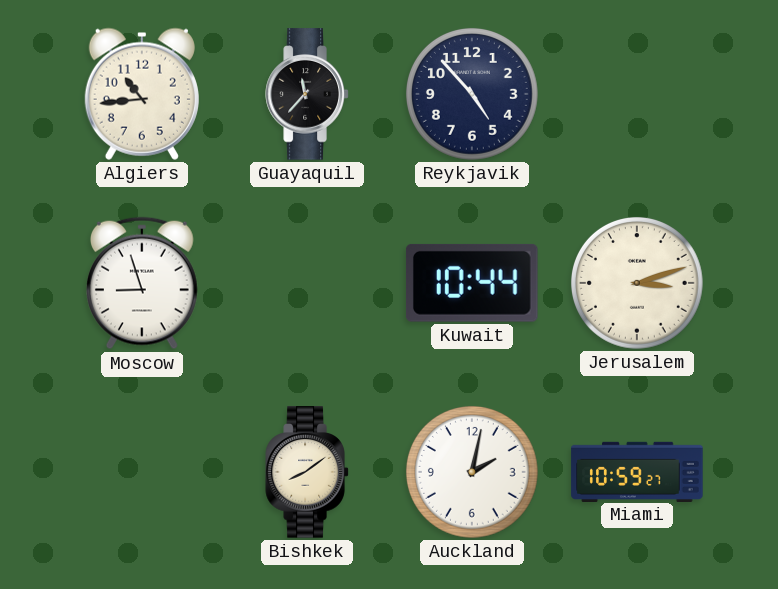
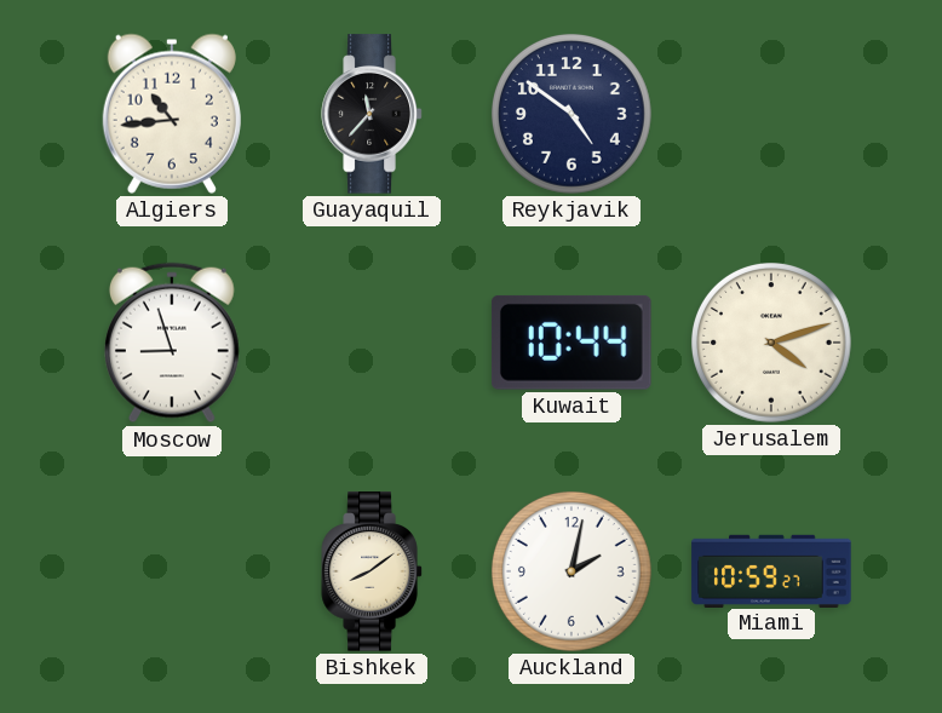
Reykjavik: 4:53 -> 4:51 (571, 114)
Jerusalem: 3:12 -> 4:12 (771, 343)
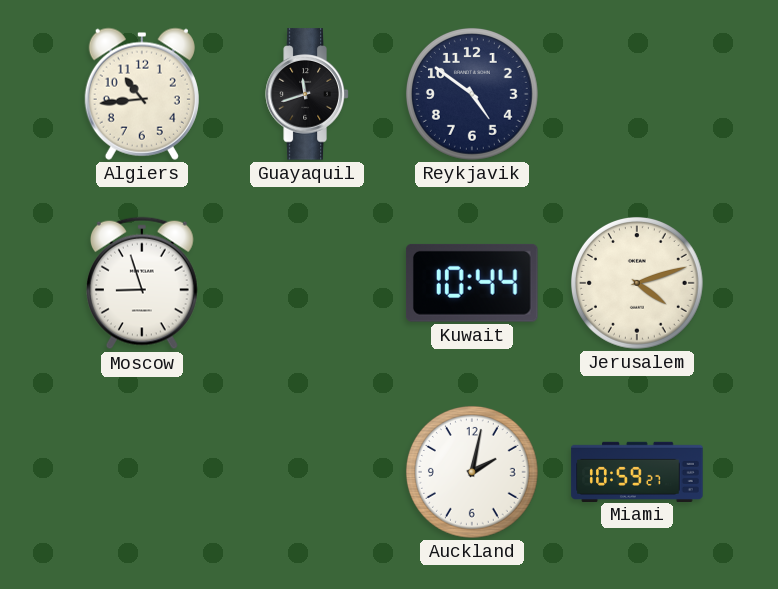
Guayaquil: 11:37 -> 11:42 (307, 94)
Bishkek: 8:09 -> none (372, 571)
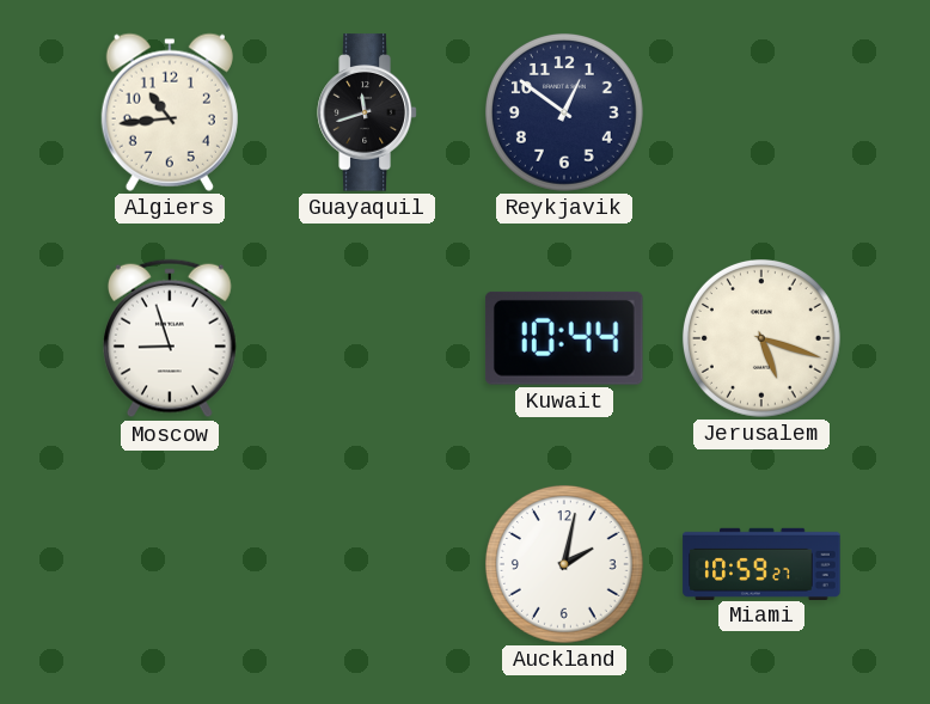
Reykjavik: 4:51 -> 12:51 (564, 112)
Jerusalem: 4:12 -> 5:18 (761, 338)
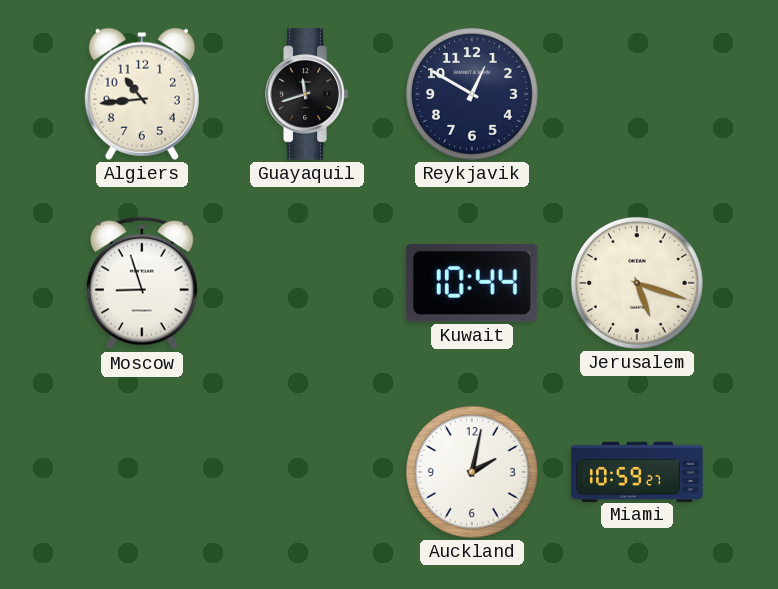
Reykjavik: 12:51 -> 12:50 (472, 94)
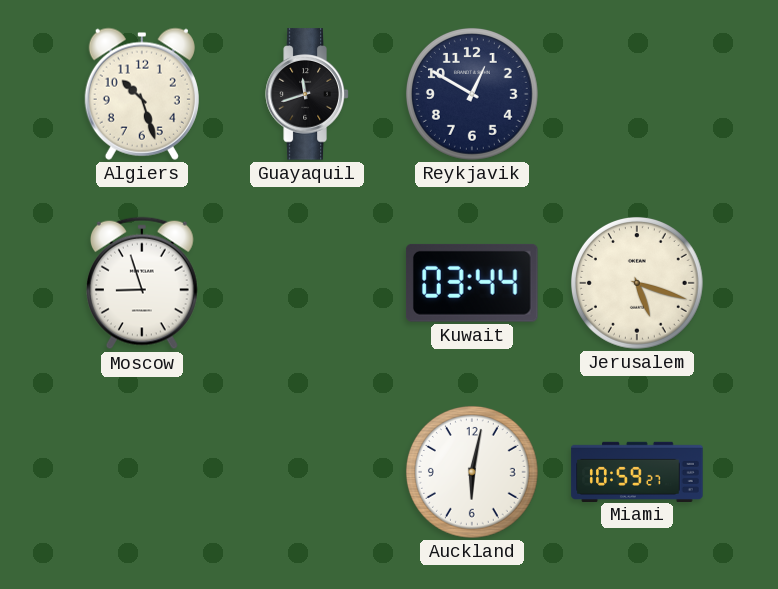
Algiers: 10:44 -> 10:27 (142, 94)
Kuwait: 10:44 -> 03:44 (472, 283)
Auckland: 2:02 -> 6:02 (472, 472)
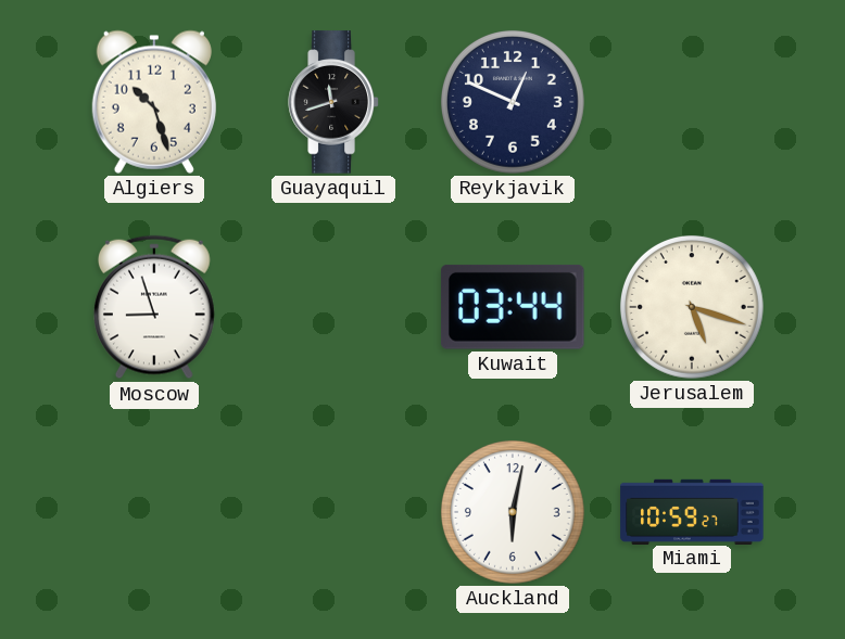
Reykjavik: 12:50 -> 12:49 (513, 102)
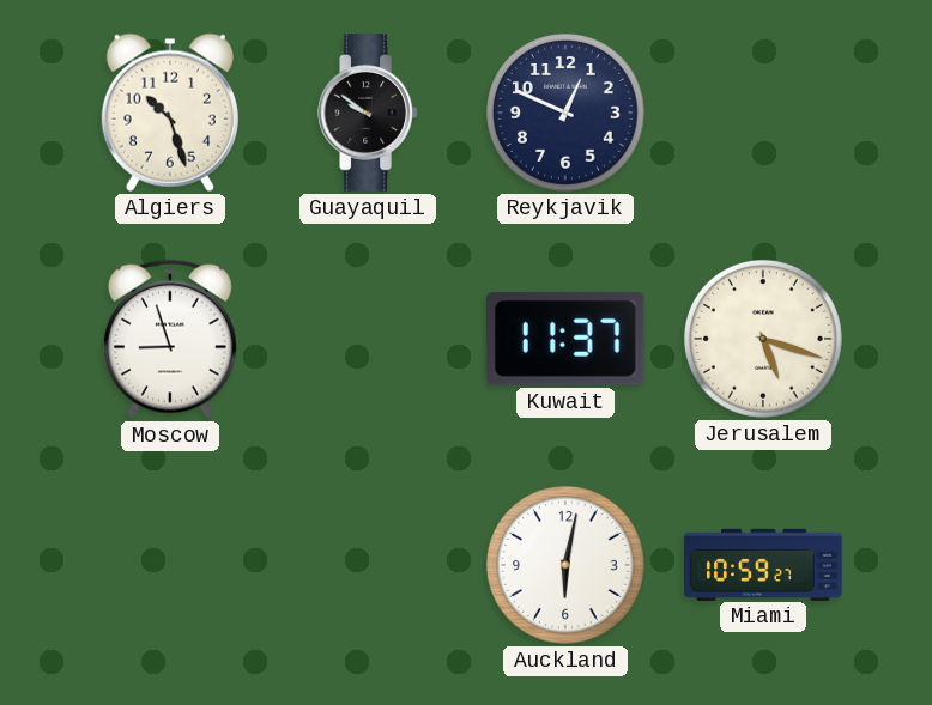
Guayaquil: 11:42 -> 9:51 (368, 113)
Kuwait: 03:44 -> 11:37 (565, 339)
